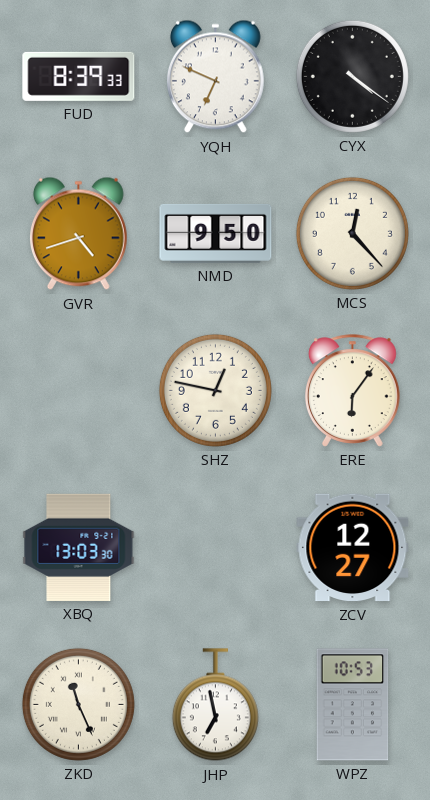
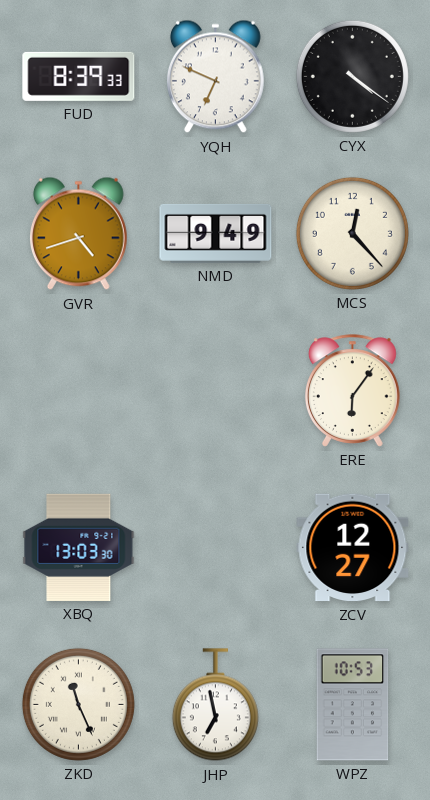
NMD: 9:50 -> 9:49 (216, 233)
SHZ: 12:47 -> none (215, 390)
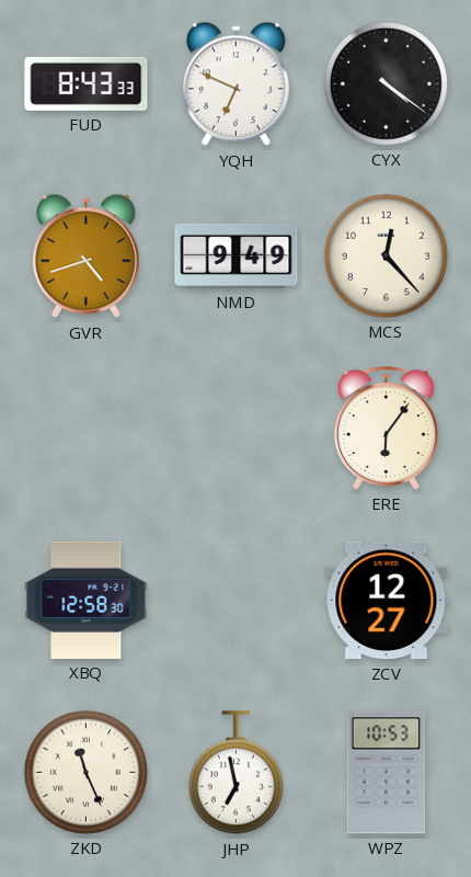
FUD: 8:39 -> 8:43 (87, 83)
XBQ: 13:03 -> 12:58 (87, 600)
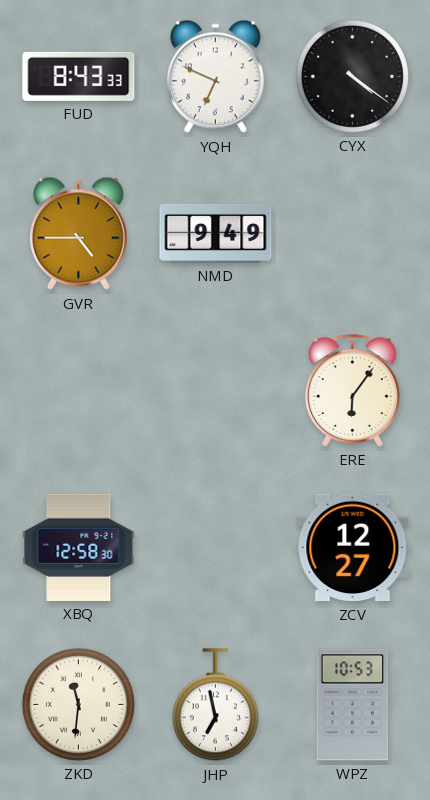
GVR: 4:42 -> 4:45 (78, 234)
MCS: 12:23 -> none (386, 255)
ZKD: 11:26 -> 11:31 (78, 704)
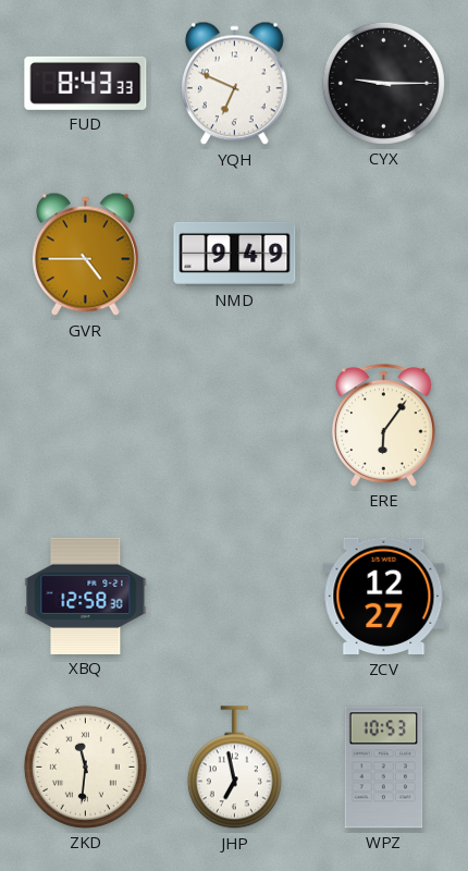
CYX: 4:21 -> 9:15 (383, 83)
